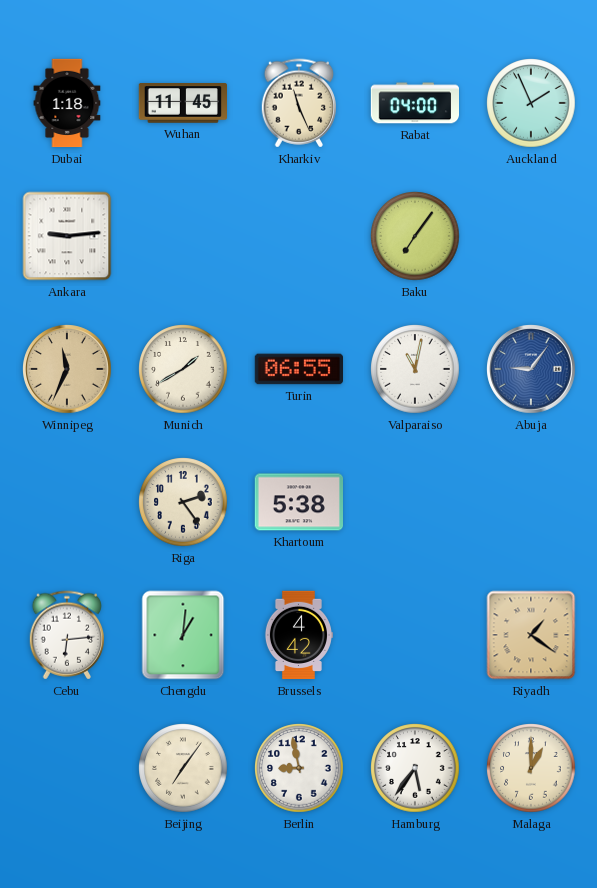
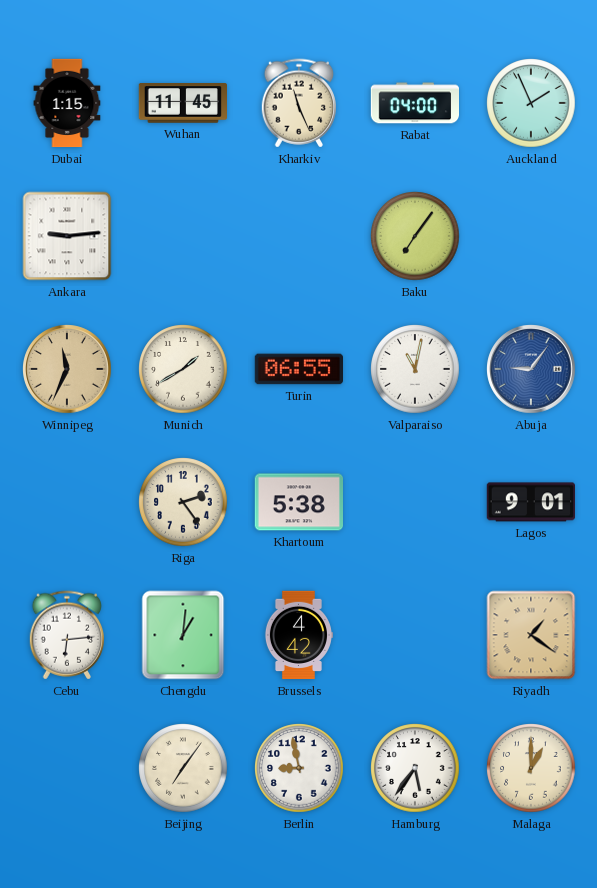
Dubai: 1:18 -> 1:15 (67, 103)
Lagos: none -> 9:01 (530, 502)
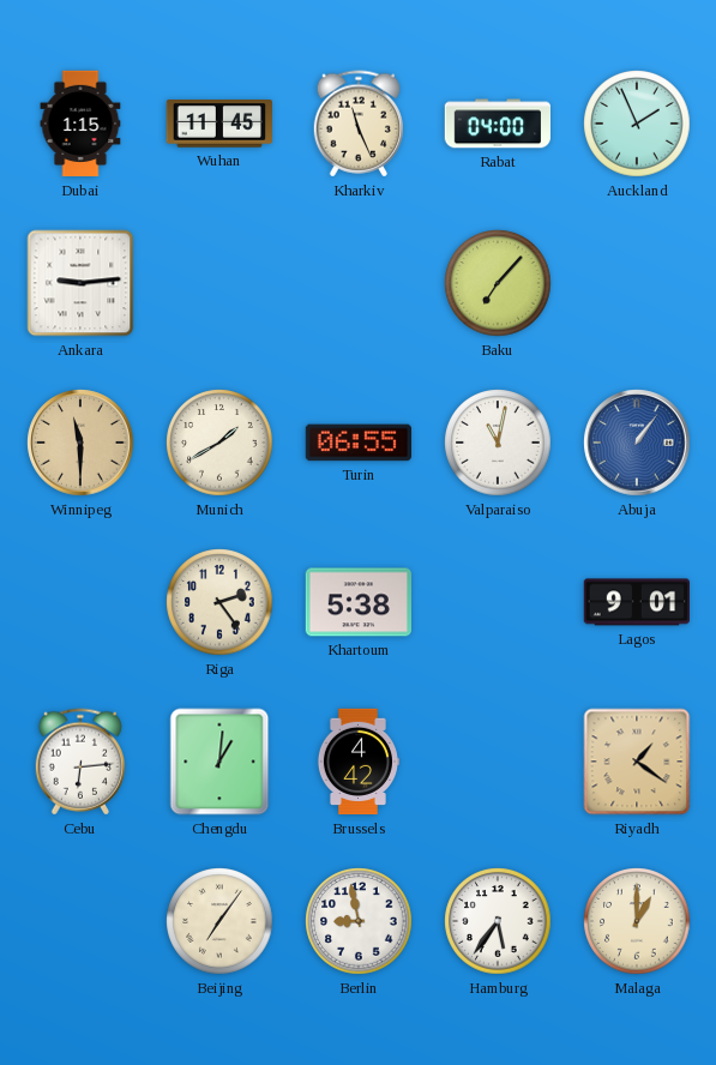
Baku: 7:06 -> 7:07 (498, 283)
Winnipeg: 11:34 -> 11:30 (80, 443)
Abuja: 9:06 -> 1:06 (637, 443)
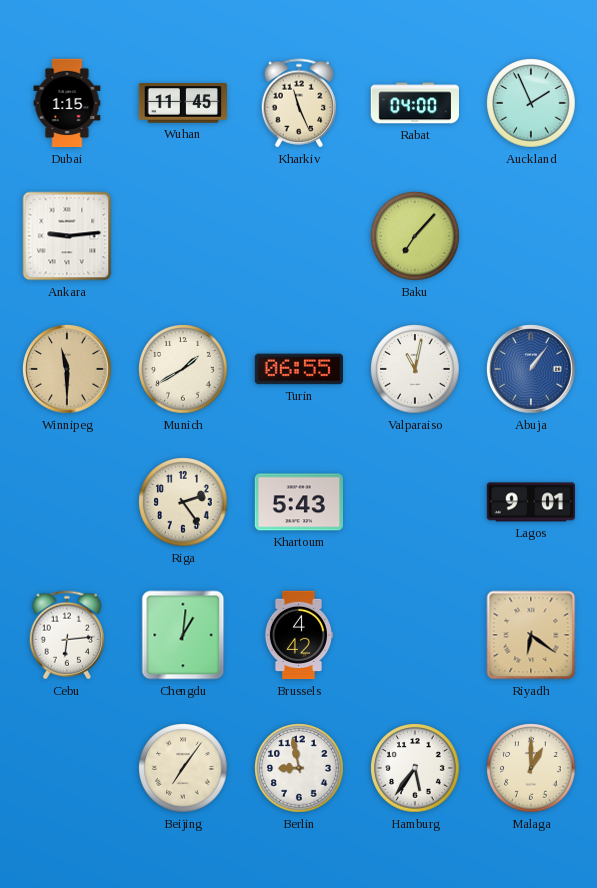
Khartoum: 5:38 -> 5:43 (299, 502)
Riyadh: 1:21 -> 6:21 (531, 635)
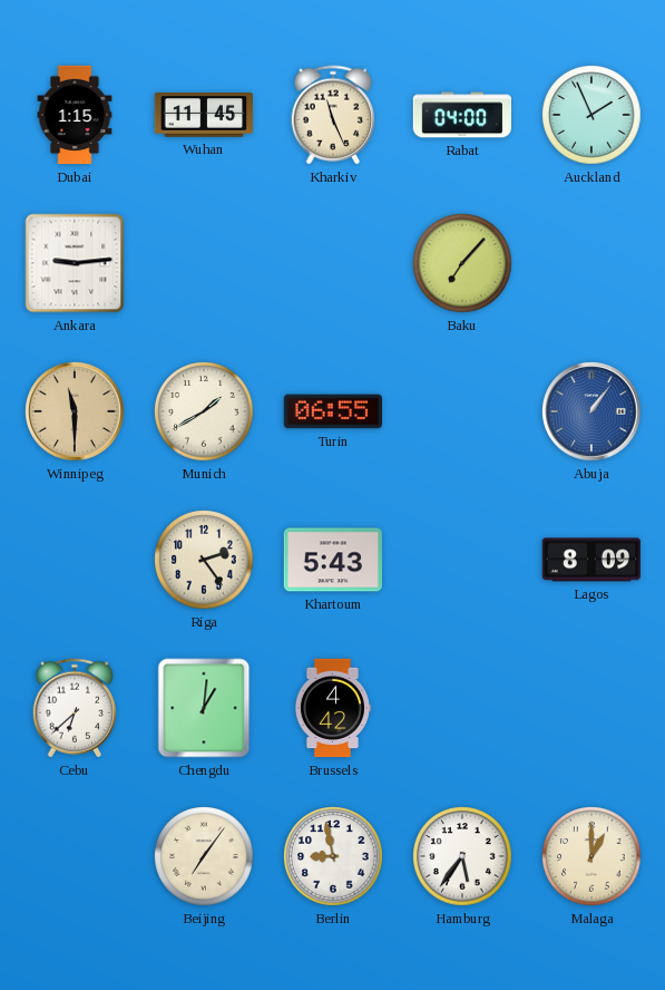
Valparaiso: 11:02 -> none (415, 369)
Lagos: 9:01 -> 8:09 (590, 560)
Cebu: 6:14 -> 6:38 (74, 708)
Riyadh: 6:21 -> none (531, 635)
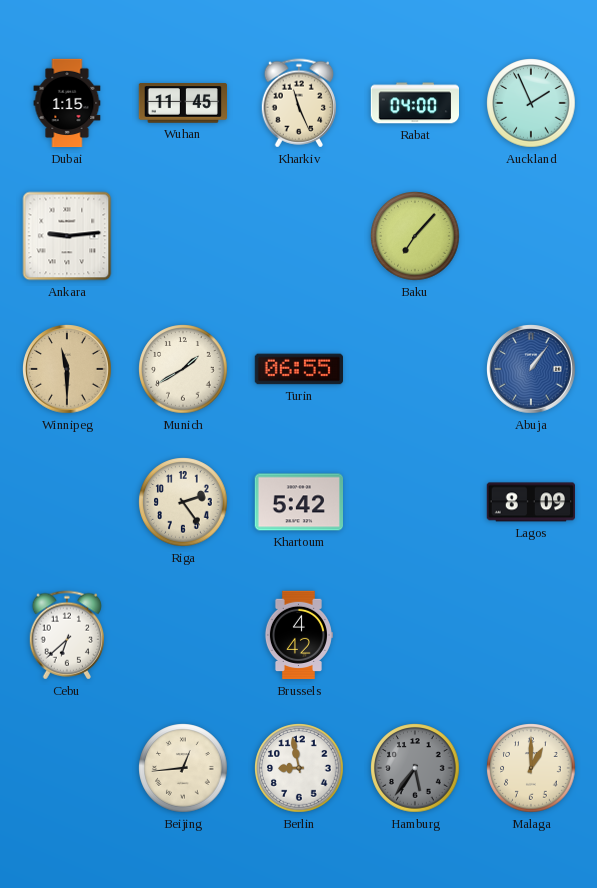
Khartoum: 5:43 -> 5:42 (299, 502)
Chengdu: 1:01 -> none (204, 708)
Beijing: 7:06 -> 12:44 (183, 768)
Hamburg dial: white -> grey (415, 768)
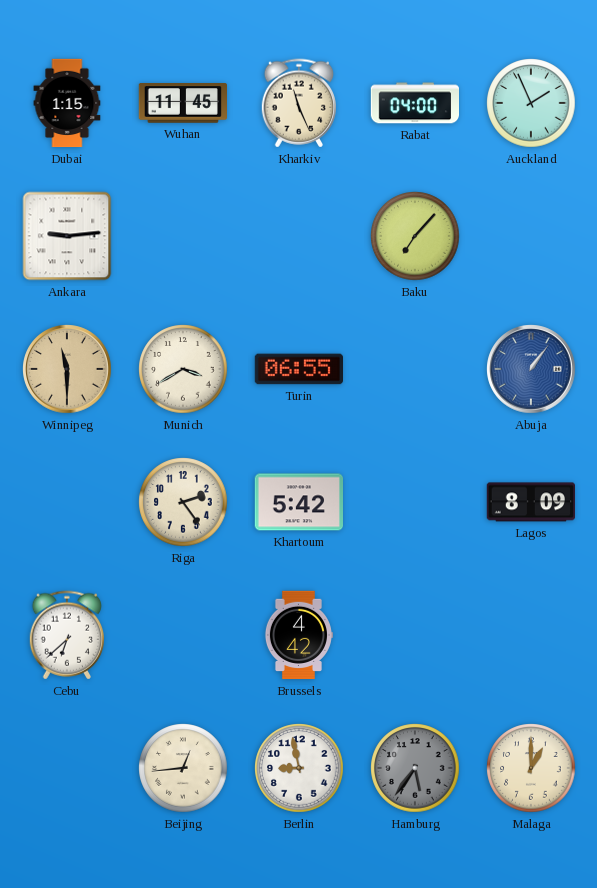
Munich: 1:40 -> 3:40 (183, 369)
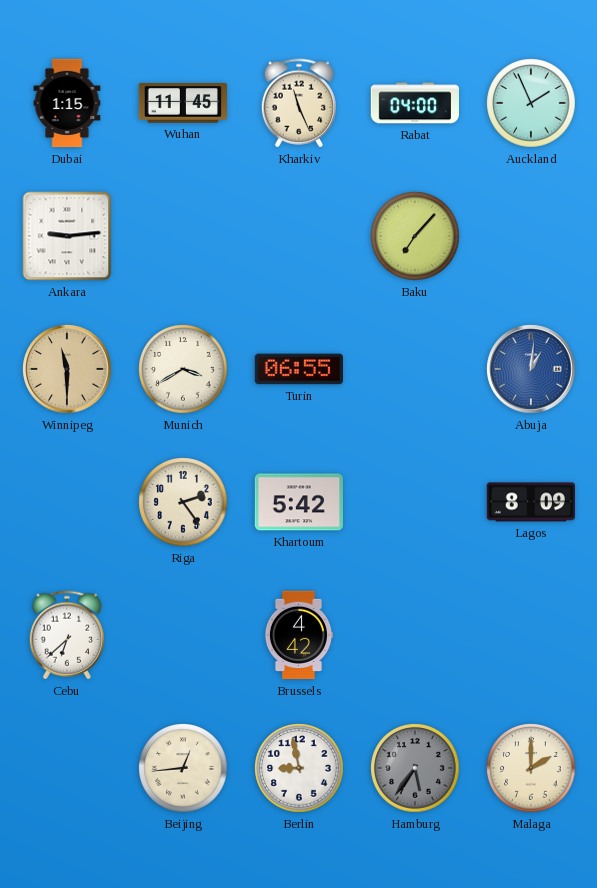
Abuja: 1:06 -> 1:01 (531, 369)
Malaga: 1:00 -> 2:00 (531, 768)
